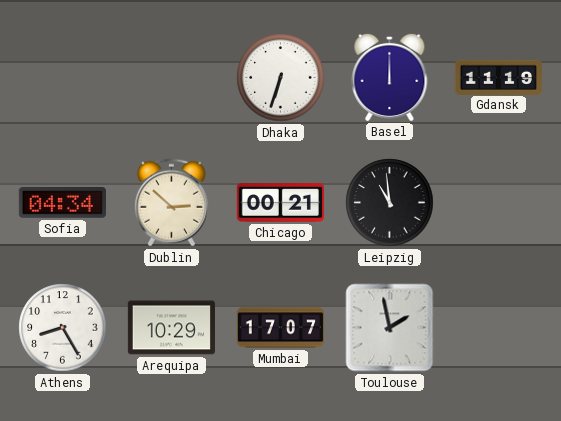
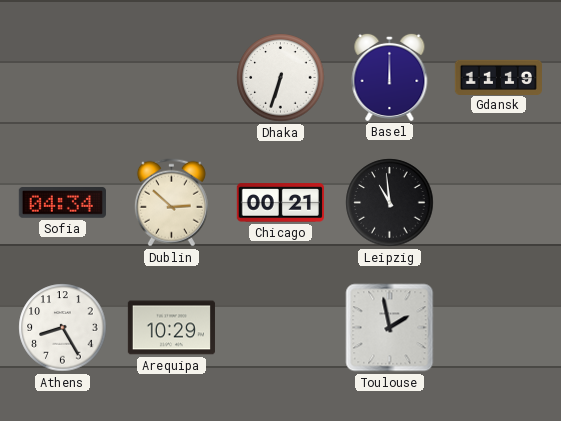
Mumbai: 17:07 -> none (280, 328)
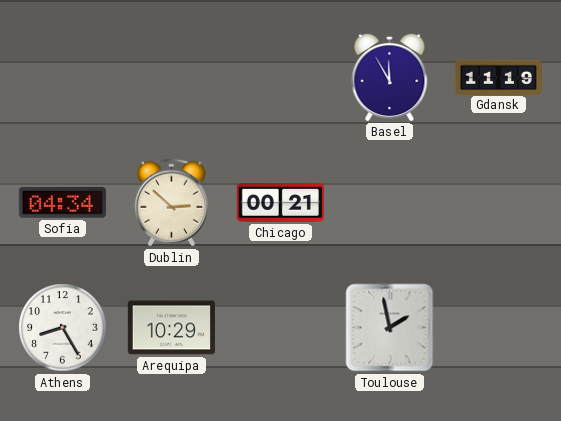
Dhaka: 6:33 -> none (281, 78)
Basel: 12:00 -> 11:55 (390, 77)
Leipzig: 10:59 -> none (390, 203)
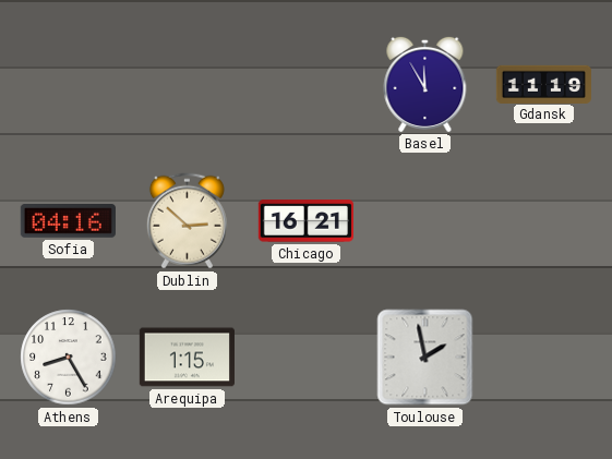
Sofia: 04:34 -> 04:16 (68, 221)
Chicago: 00:21 -> 16:21 (305, 221)
Arequipa: 10:29 -> 1:15 (187, 358)
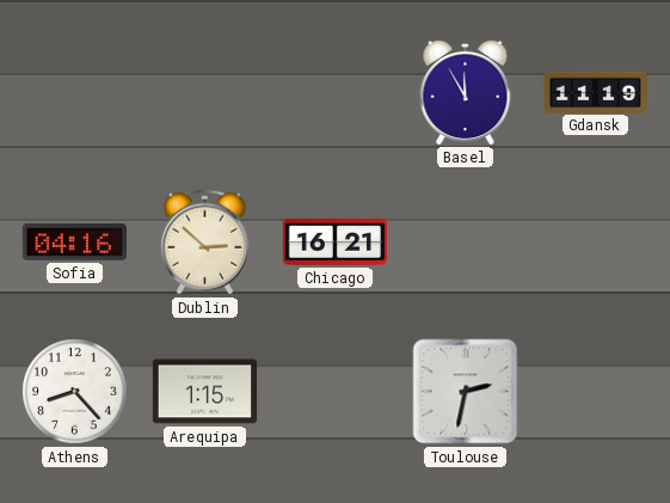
Athens: 8:25 -> 8:23 (75, 392)
Toulouse: 1:58 -> 2:32 (466, 392)
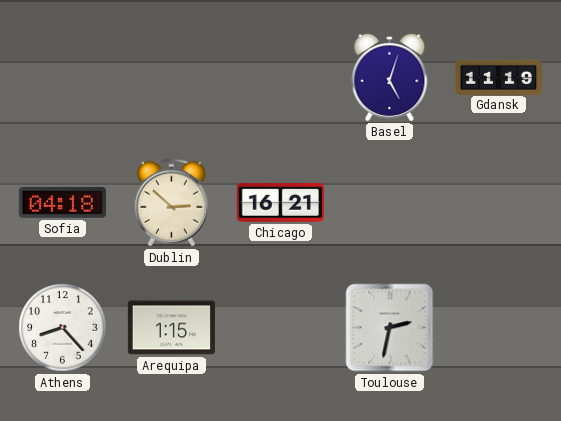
Basel: 11:55 -> 5:03 (390, 77)
Sofia: 04:16 -> 04:18 (62, 203)
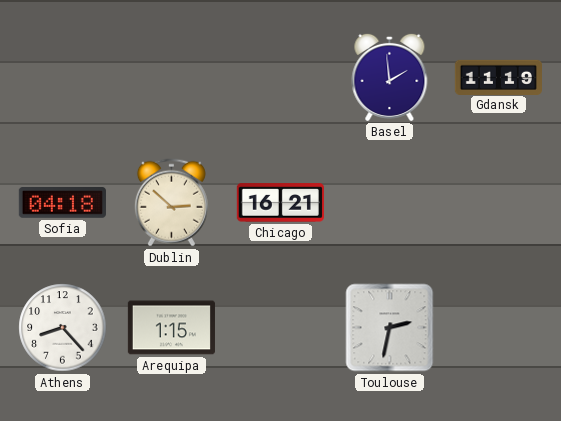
Basel: 5:03 -> 1:59 (390, 77)
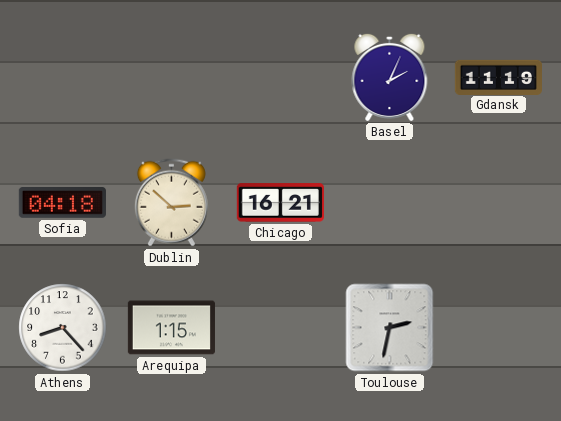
Basel: 1:59 -> 2:04 (390, 77)
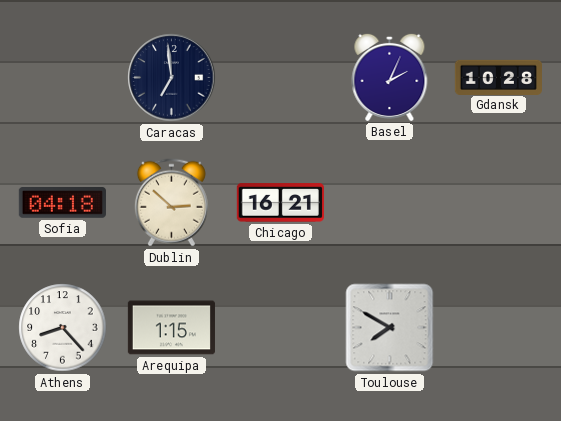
Caracas: none -> 6:59 (172, 78)
Gdansk: 11:19 -> 10:28 (498, 77)
Toulouse: 2:32 -> 7:50 (390, 328)
